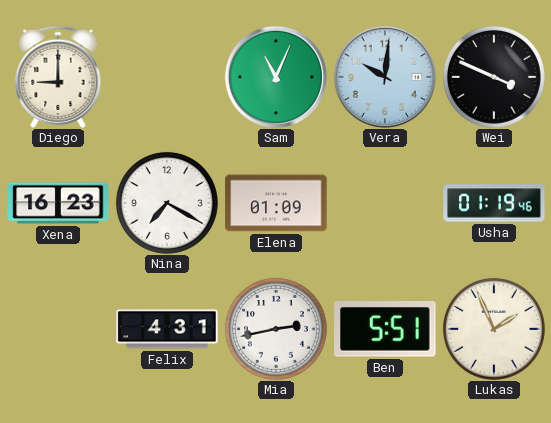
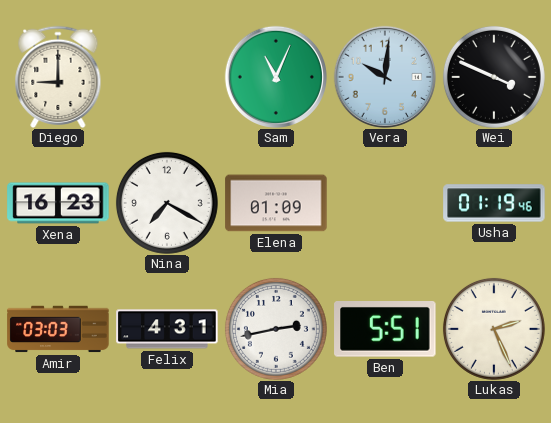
Amir: none -> 03:03 (58, 329)
Lukas: 1:56 -> 2:26 (494, 329)
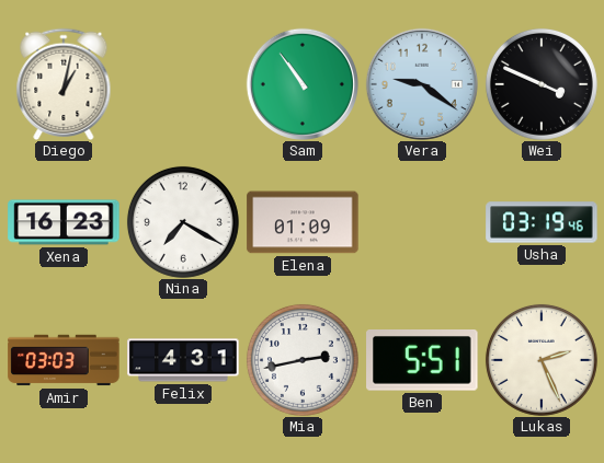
Diego: 9:00 -> 1:02 (64, 83)
Sam: 11:04 -> 10:54 (303, 84)
Vera: 10:01 -> 9:21 (422, 84)
Usha: 01:19 -> 03:19 (542, 222)
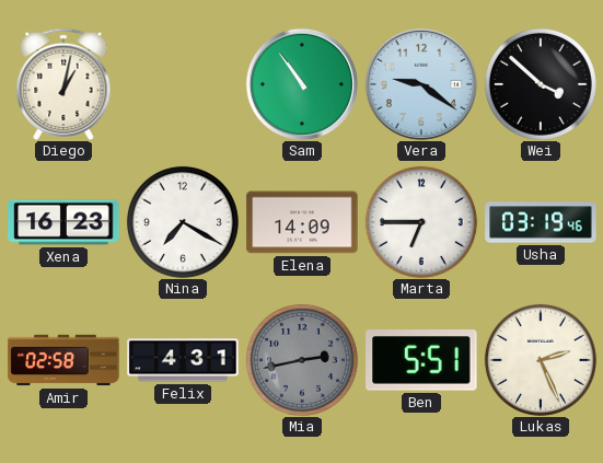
Wei: 3:49 -> 3:52 (541, 84)
Elena: 01:09 -> 14:09 (302, 222)
Marta: none -> 6:45 (421, 222)
Amir: 03:03 -> 02:58 (63, 360)
Mia dial: white -> grey (302, 360)
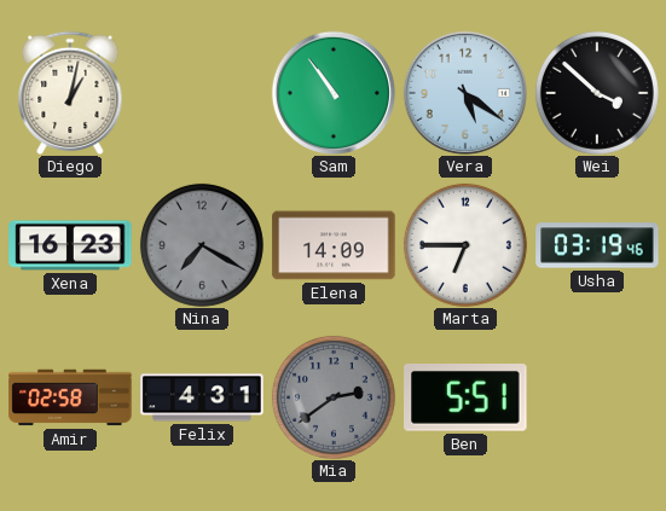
Vera: 9:21 -> 5:21 (465, 93)
Nina dial: white -> grey (202, 245)
Mia: 2:43 -> 2:39 (334, 397)
Lukas: 2:26 -> none (541, 360)
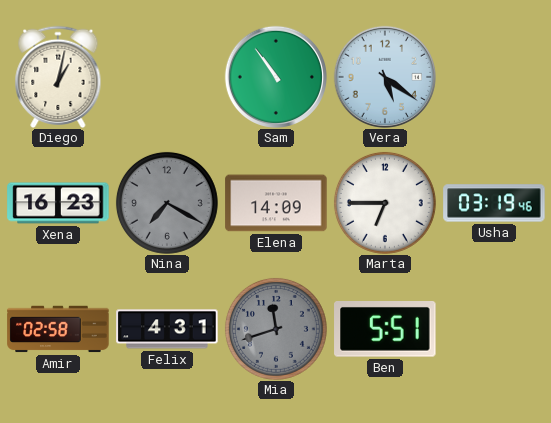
Wei: 3:52 -> none (597, 93)
Mia: 2:39 -> 11:42 (276, 329)
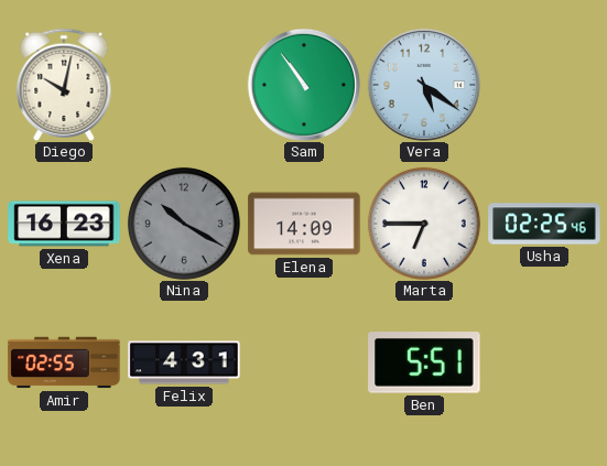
Diego: 1:02 -> 10:02 (64, 84)
Nina: 7:20 -> 10:20 (184, 224)
Usha: 03:19 -> 02:25 (544, 224)
Amir: 02:58 -> 02:55 (64, 362)
Mia: 11:42 -> none (276, 329)
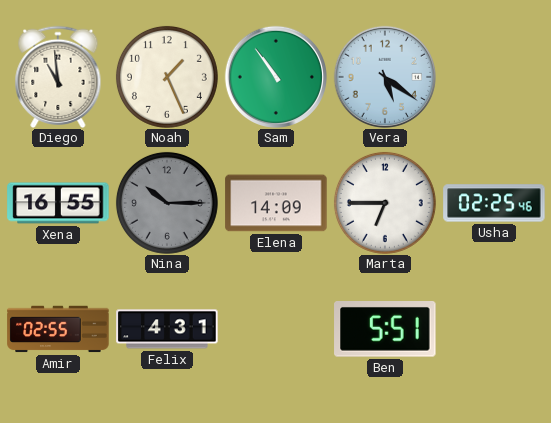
Diego: 10:02 -> 10:59 (58, 76)
Noah: none -> 1:26 (167, 77)
Xena: 16:23 -> 16:55 (58, 203)
Nina: 10:20 -> 10:15 (167, 203)
